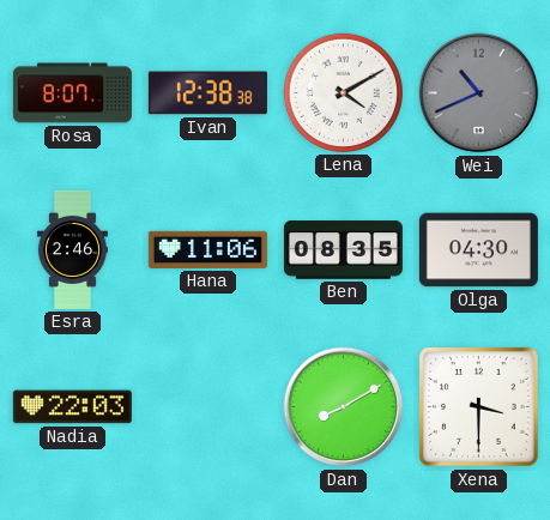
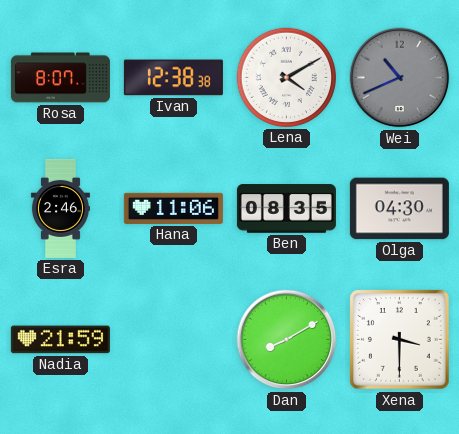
Nadia: 22:03 -> 21:59 (60, 340)
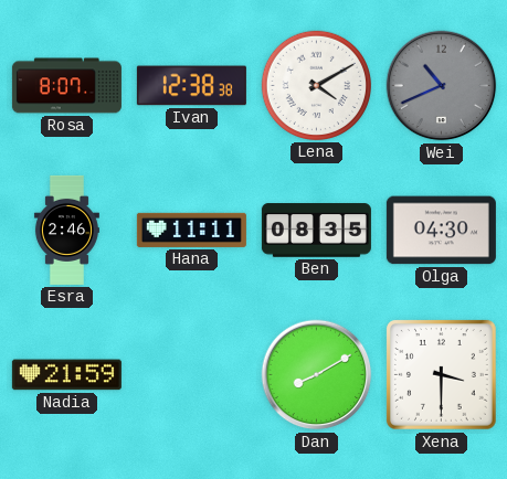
Hana: 11:06 -> 11:11 (191, 230)
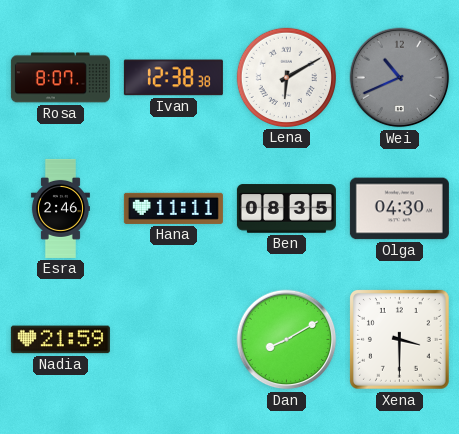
Lena: 4:10 -> 6:10 (286, 77)
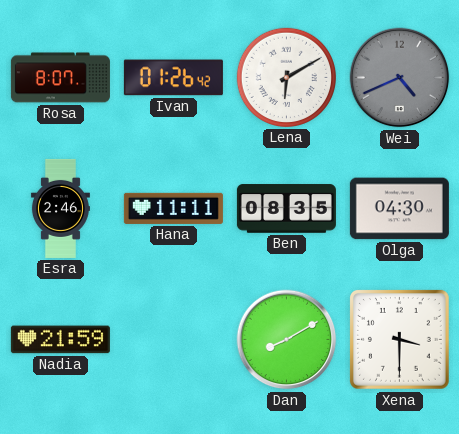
Ivan: 12:38 -> 01:26 (173, 78)
Wei: 10:41 -> 4:41 (400, 78)
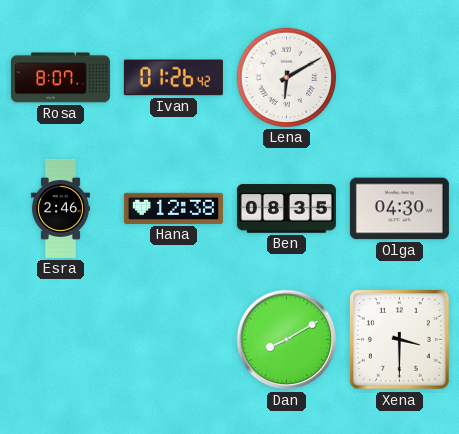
Wei: 4:41 -> none (400, 78)
Hana: 11:11 -> 12:38 (173, 208)
Nadia: 21:59 -> none (60, 340)
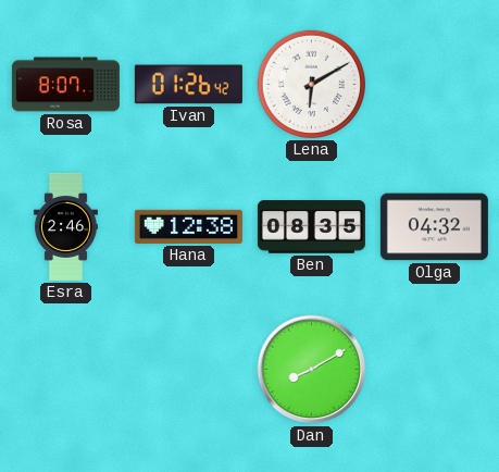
Olga: 04:30 -> 04:32 (434, 227)
Xena: 3:30 -> none (400, 340)
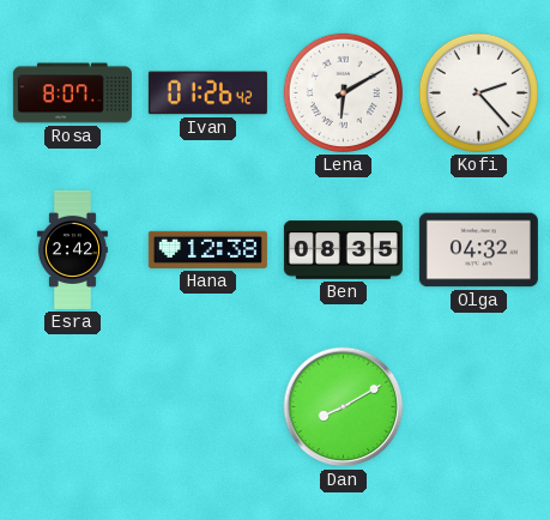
Kofi: none -> 2:23 (478, 92)
Esra: 2:46 -> 2:42 (72, 249)
